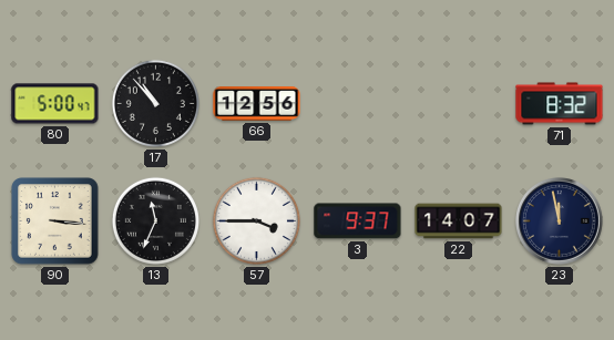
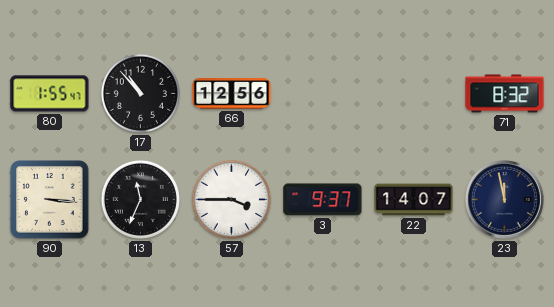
80: 5:00 -> 1:55 (50, 94)
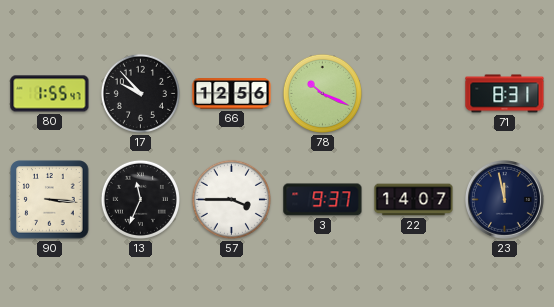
17: 10:53 -> 9:53 (140, 93)
78: none -> 10:19 (322, 93)
71: 8:32 -> 8:31 (505, 94)
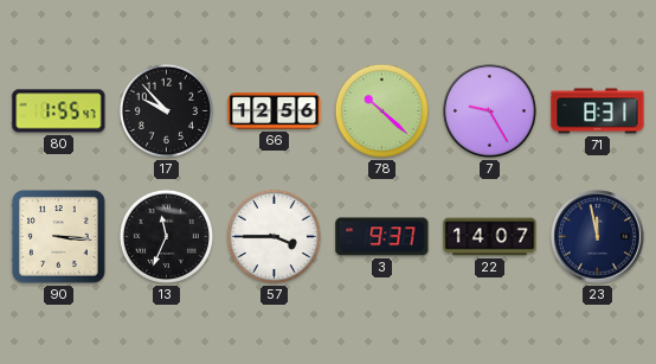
78: 10:19 -> 10:22 (381, 110)
7: none -> 9:25 (490, 111)
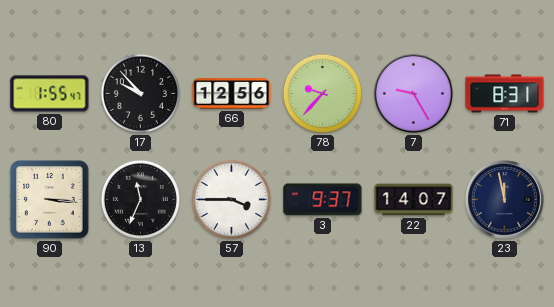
78: 10:22 -> 9:37 (322, 93)
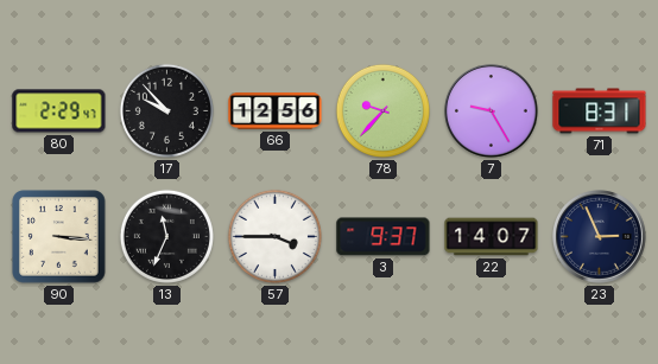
80: 1:55 -> 2:29 (59, 111)
23: 11:58 -> 2:56 (600, 237)
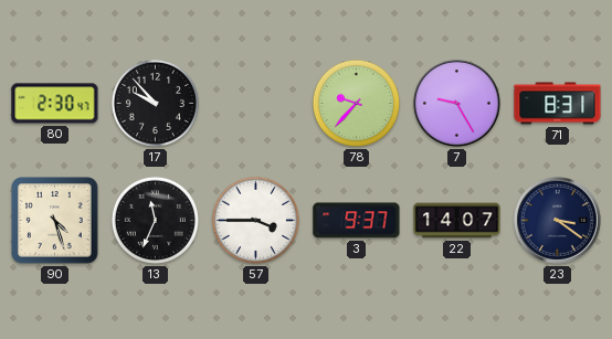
80: 2:29 -> 2:30 (55, 104)
66: 12:56 -> none (276, 111)
90: 3:16 -> 4:27 (55, 221)
23: 2:56 -> 3:21 (558, 221)
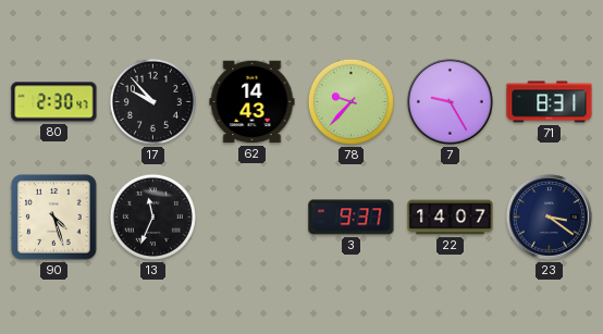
62: none -> 14:43 (253, 102)
57: 3:45 -> none (255, 220)
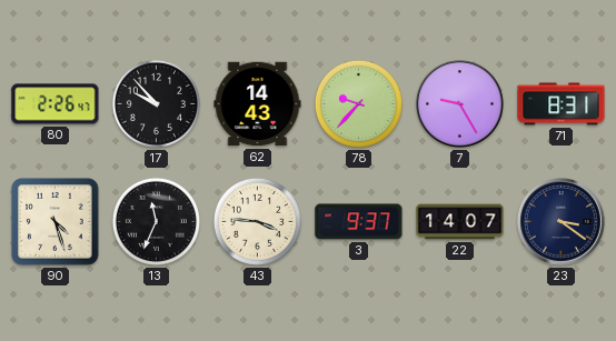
80: 2:30 -> 2:26 (56, 104)
43: none -> 3:46 (257, 221)
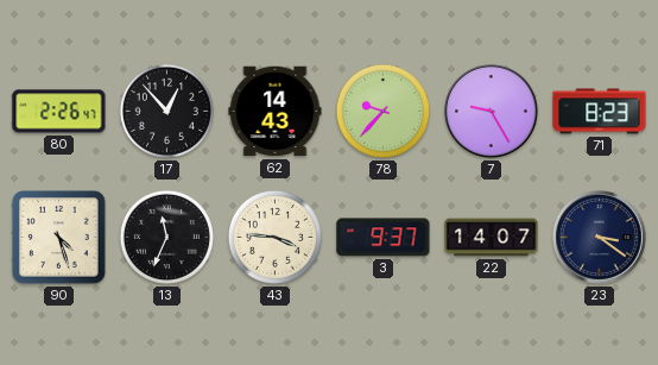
17: 9:53 -> 12:53 (166, 111)
71: 8:31 -> 8:23 (600, 112)
